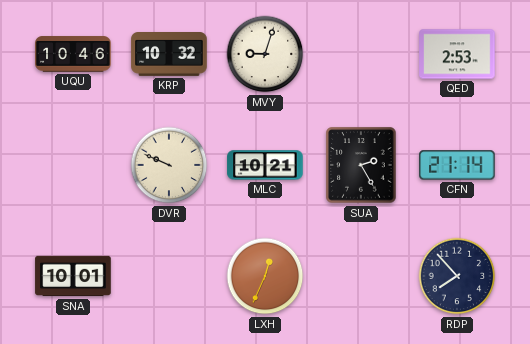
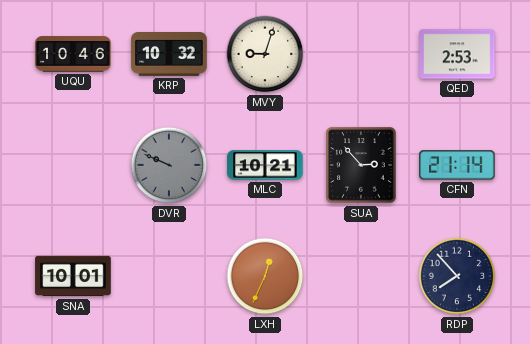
DVR dial: cream -> grey (169, 165)
SUA: 2:25 -> 2:53 (361, 165)
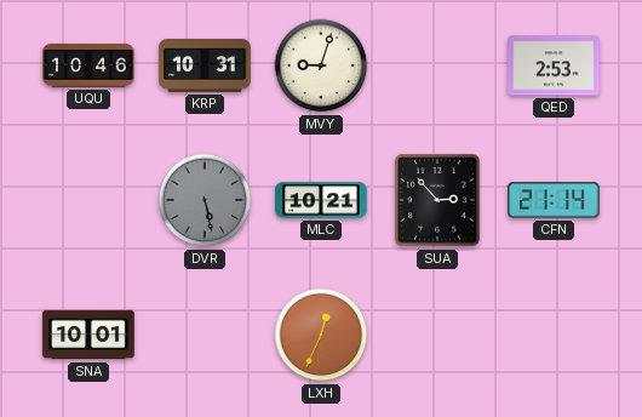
KRP: 10:32 -> 10:31 (205, 67)
DVR: 9:49 -> 5:28 (205, 200)
RDP: 7:53 -> none (457, 276)
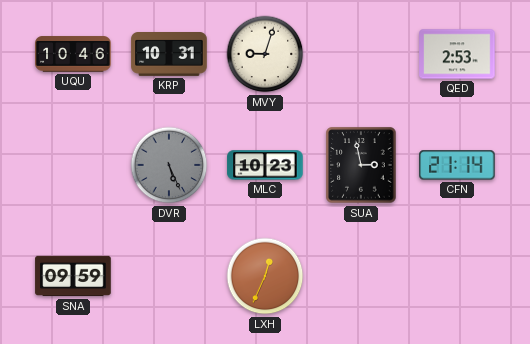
DVR: 5:28 -> 5:26 (169, 165)
MLC: 10:21 -> 10:23 (265, 165)
SUA: 2:53 -> 2:58 (361, 165)
SNA: 10:01 -> 09:59 (73, 276)
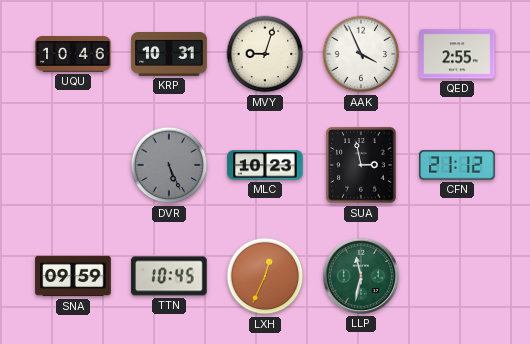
AAK: none -> 3:56 (361, 54)
QED: 2:53 -> 2:55 (457, 54)
CFN: 21:14 -> 21:12 (457, 165)
TTN: none -> 10:45 (169, 276)
LLP: none -> 11:32 (361, 276)
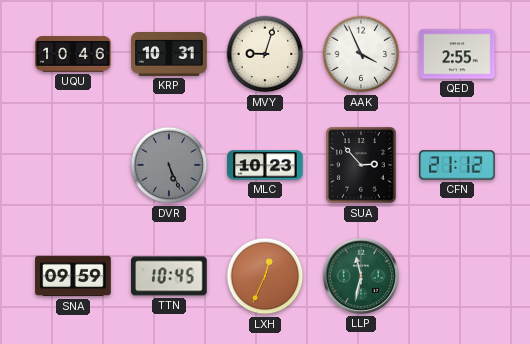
SUA: 2:58 -> 2:53 (361, 165)
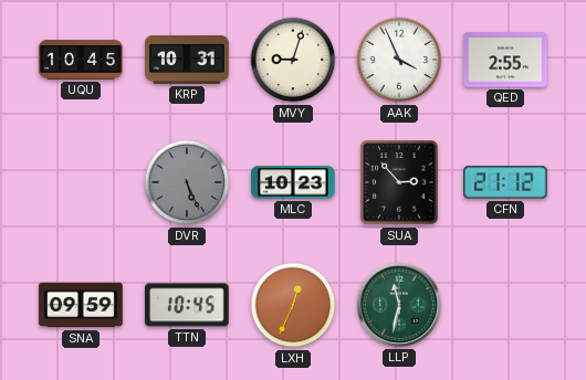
UQU: 10:46 -> 10:45 (81, 60)
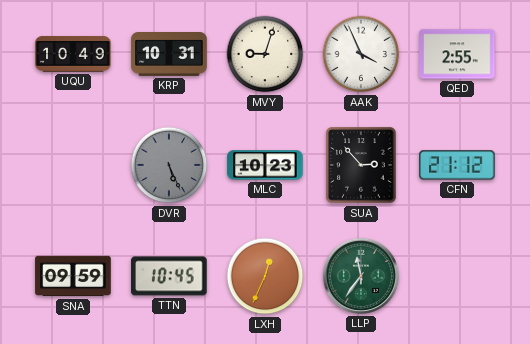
UQU: 10:45 -> 10:49 (73, 54)
LLP: 11:32 -> 11:36 (361, 276)
